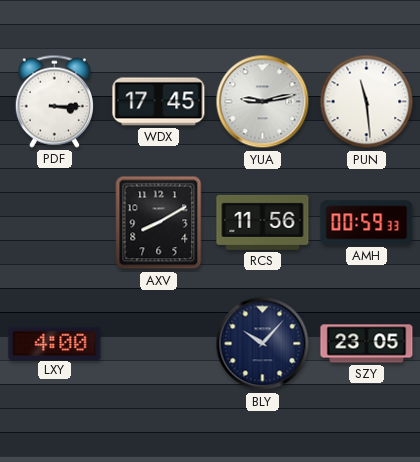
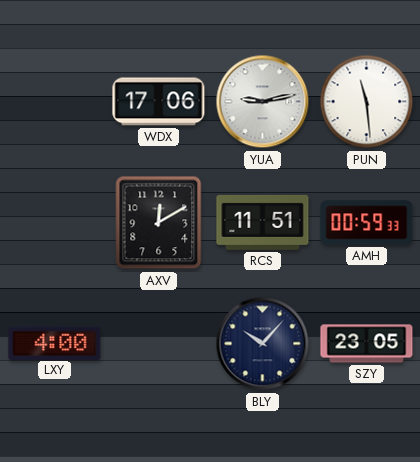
PDF: 3:15 -> none (54, 101)
WDX: 17:45 -> 17:06 (159, 102)
AXV: 8:10 -> 12:10 (159, 223)
RCS: 11:56 -> 11:51 (263, 222)
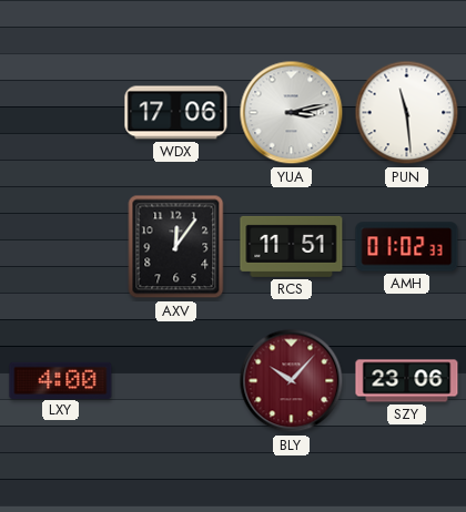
YUA: 9:13 -> 3:13 (292, 113)
AXV: 12:10 -> 12:06 (176, 247)
AMH: 00:59 -> 01:02 (407, 247)
BLY dial: navy -> burgundy (292, 381)
SZY: 23:05 -> 23:06 (407, 381)
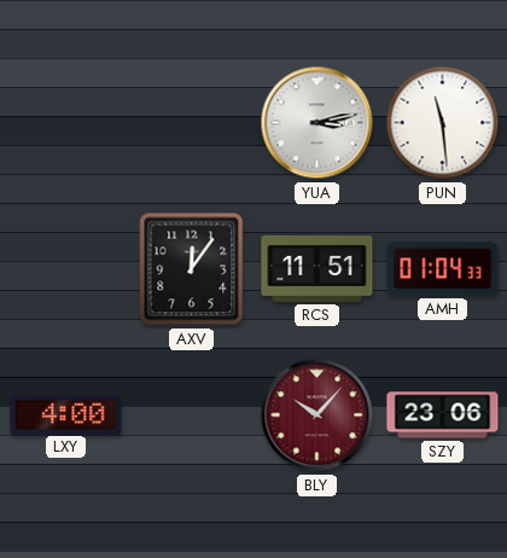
WDX: 17:06 -> none (176, 113)
AMH: 01:02 -> 01:04 (443, 269)
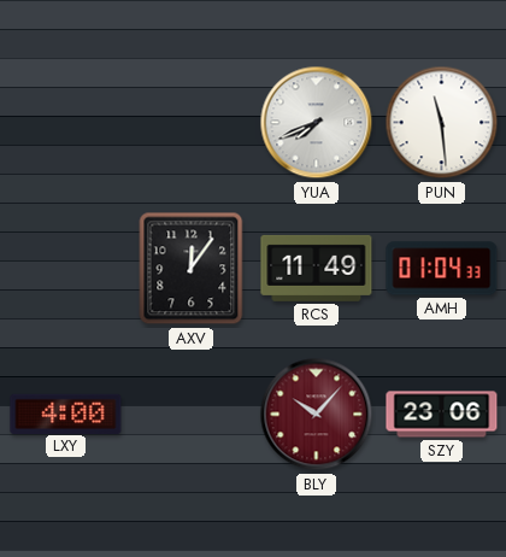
YUA: 3:13 -> 7:41 (317, 123)
RCS: 11:51 -> 11:49 (317, 268)
